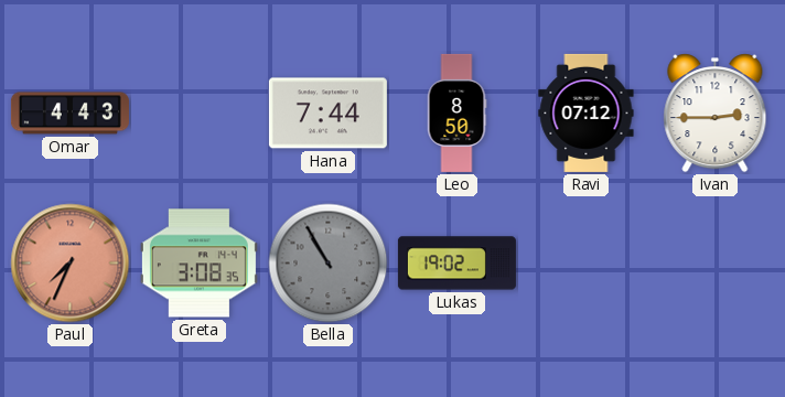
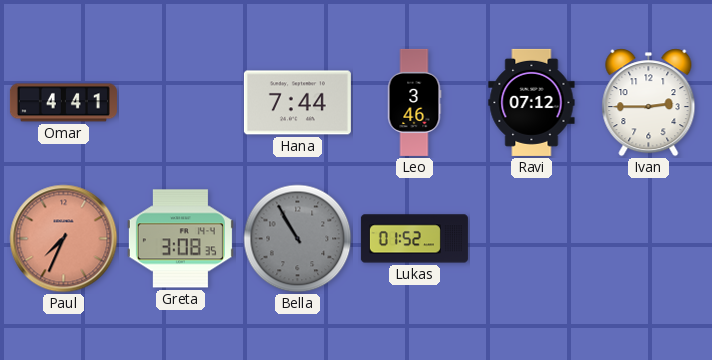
Omar: 4:43 -> 4:41 (63, 103)
Leo: 8:50 -> 3:46 (414, 102)
Lukas: 19:02 -> 01:52 (414, 239)
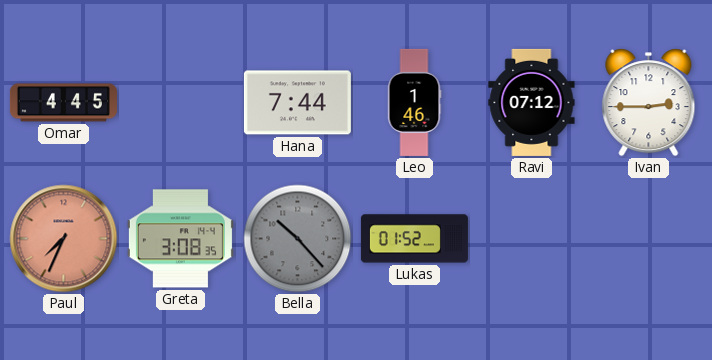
Omar: 4:41 -> 4:45 (63, 103)
Leo: 3:46 -> 1:46 (414, 102)
Bella: 10:55 -> 10:23 (298, 239)
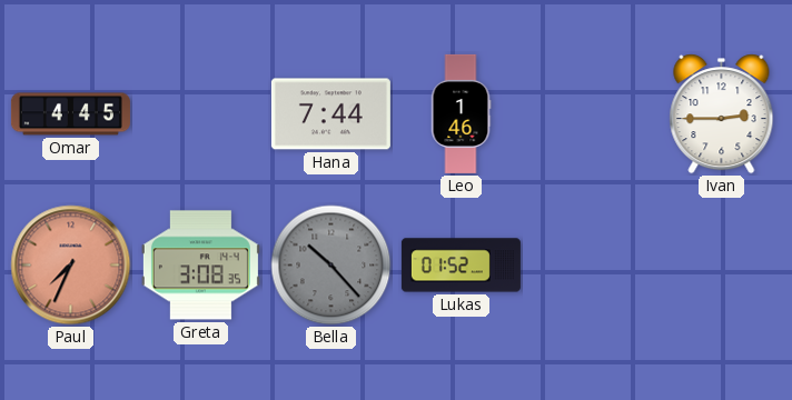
Ravi: 07:12 -> none (532, 102)
